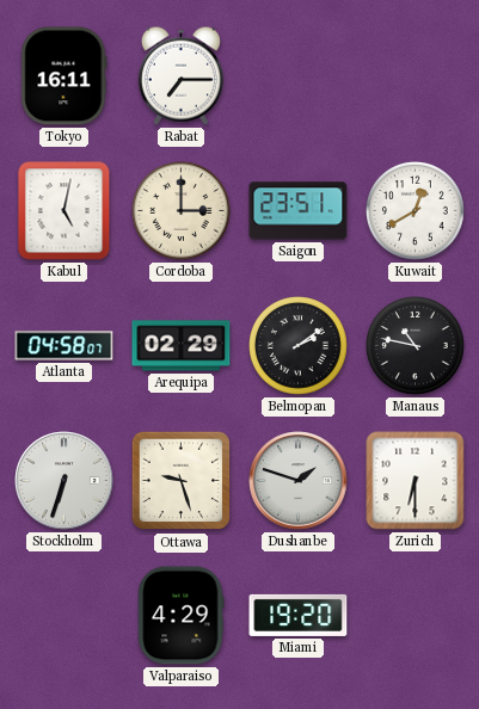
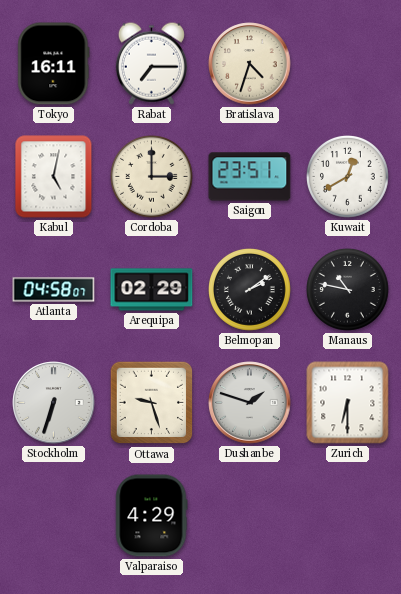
Bratislava: none -> 4:33 (250, 64)
Miami: 19:20 -> none (299, 615)
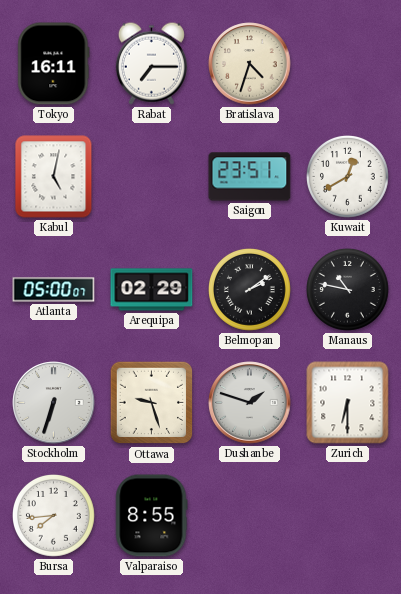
Cordoba: 3:00 -> none (152, 177)
Atlanta: 04:58 -> 05:00 (54, 290)
Bursa: none -> 7:44 (54, 516)
Valparaiso: 4:29 -> 8:55 (152, 516)
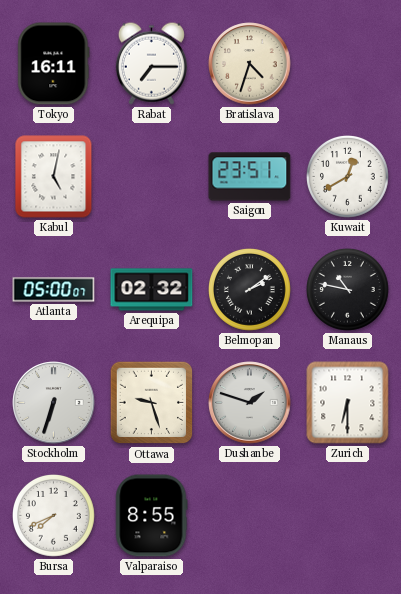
Arequipa: 02:29 -> 02:32 (152, 290)
Bursa: 7:44 -> 7:41 (54, 516)
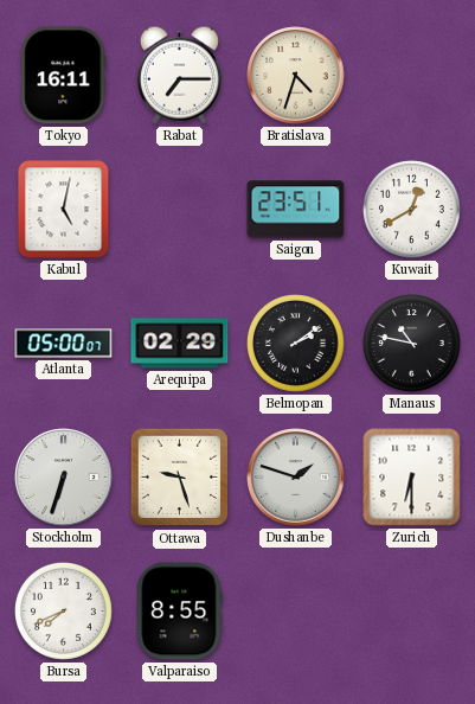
Arequipa: 02:32 -> 02:29 (180, 344)
